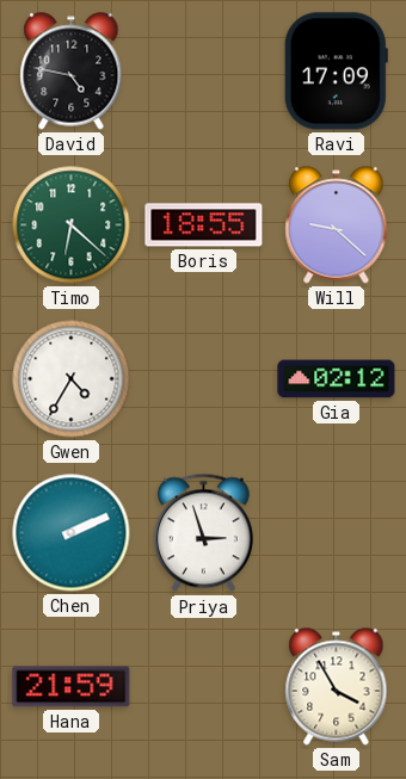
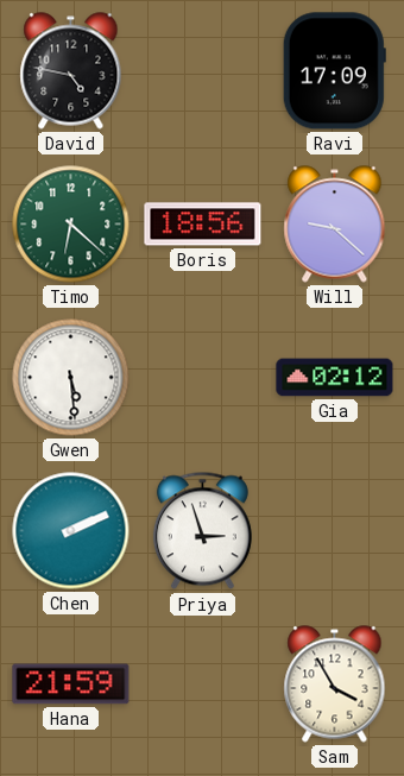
Boris: 18:55 -> 18:56 (203, 225)
Gwen: 4:35 -> 5:29 (71, 378)
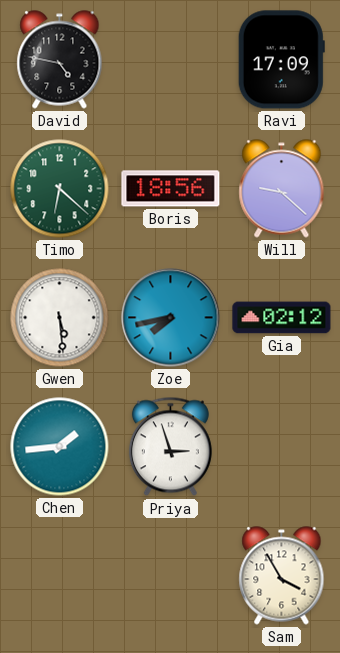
Zoe: none -> 7:43 (171, 318)
Chen: 2:11 -> 1:44 (60, 447)
Hana: 21:59 -> none (71, 684)
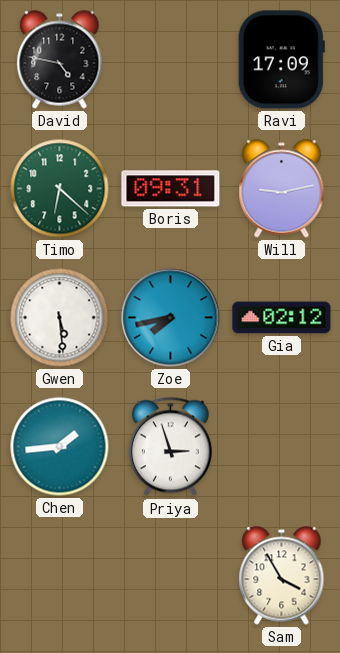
Boris: 18:56 -> 09:31 (171, 189)
Will: 9:22 -> 9:13 (282, 189)
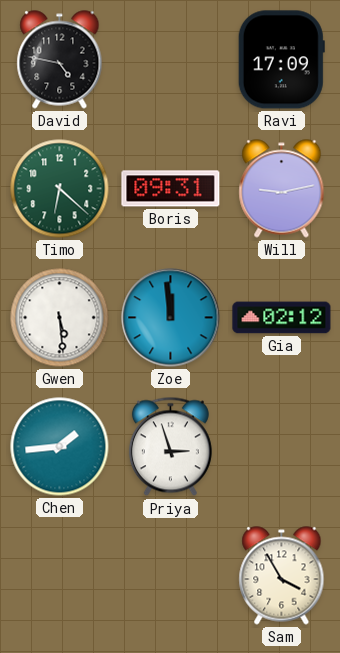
Zoe: 7:43 -> 11:59 (171, 318)
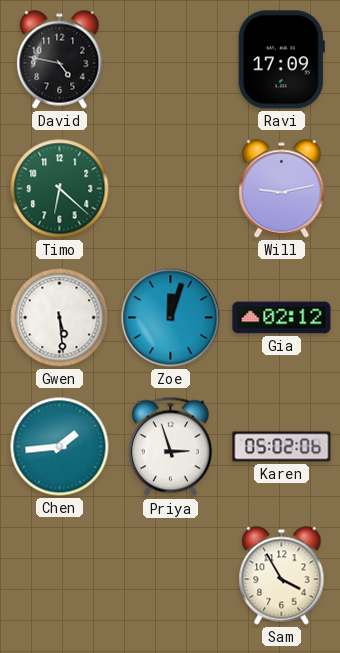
Boris: 09:31 -> none (171, 189)
Zoe: 11:59 -> 12:03 (171, 318)
Karen: none -> 05:02 (282, 447)
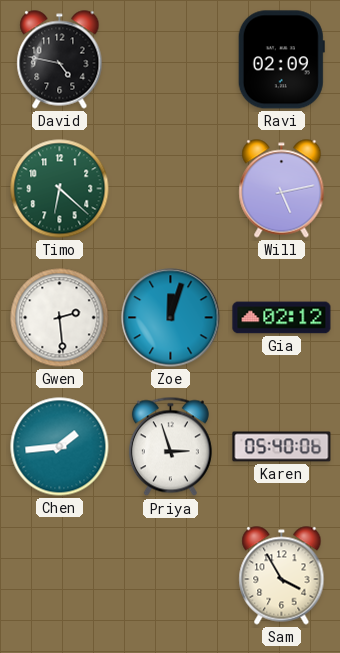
Ravi: 17:09 -> 02:09 (281, 60)
Will: 9:13 -> 5:13 (282, 189)
Gwen: 5:29 -> 2:29 (60, 318)
Karen: 05:02 -> 05:40 (282, 447)
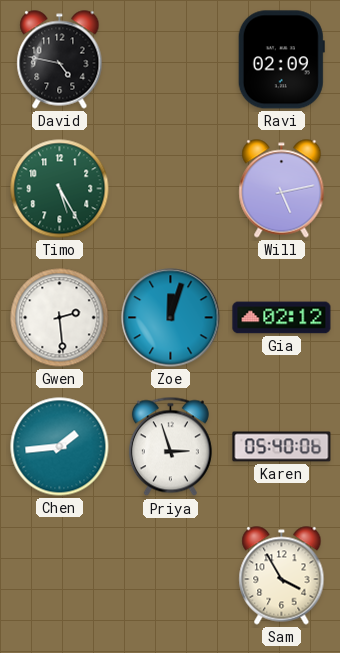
Timo: 6:22 -> 5:25 (60, 189)
